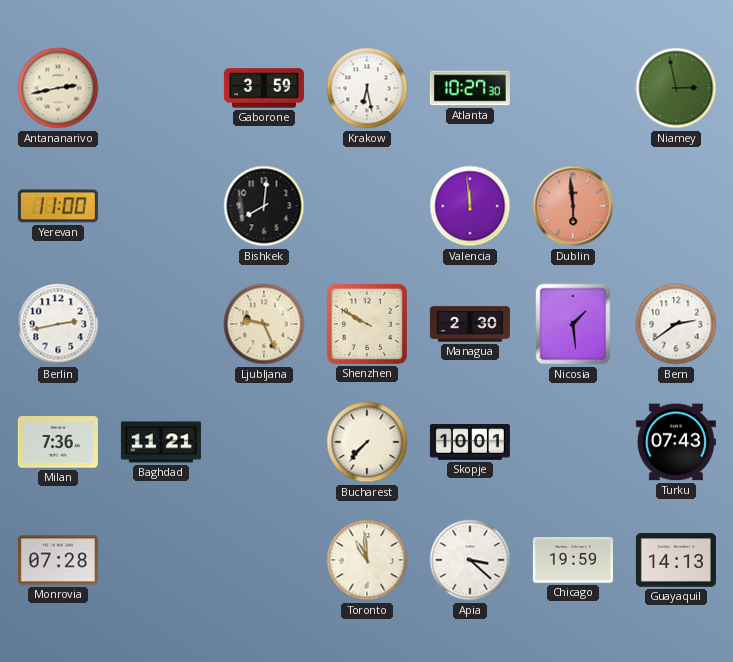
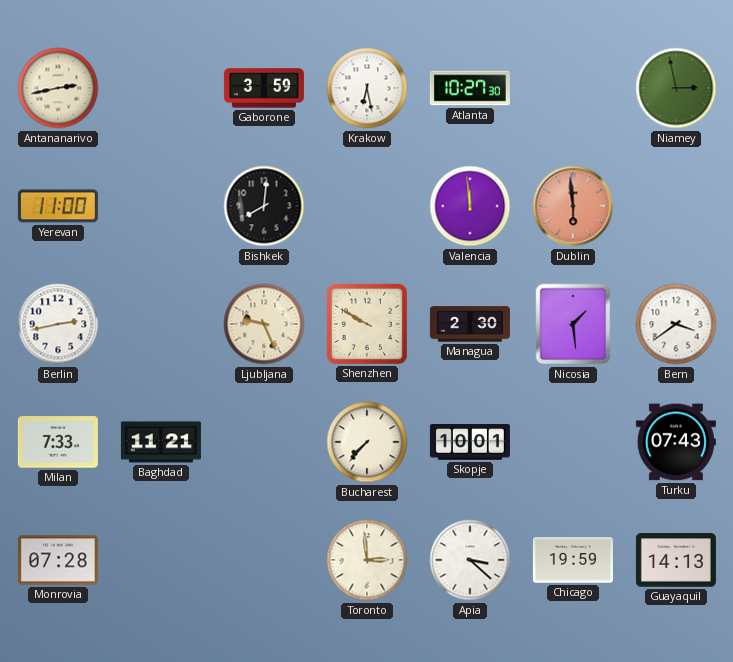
Bern: 2:39 -> 3:39 (676, 324)
Milan: 7:36 -> 7:33 (58, 442)
Toronto: 10:59 -> 2:59 (367, 560)
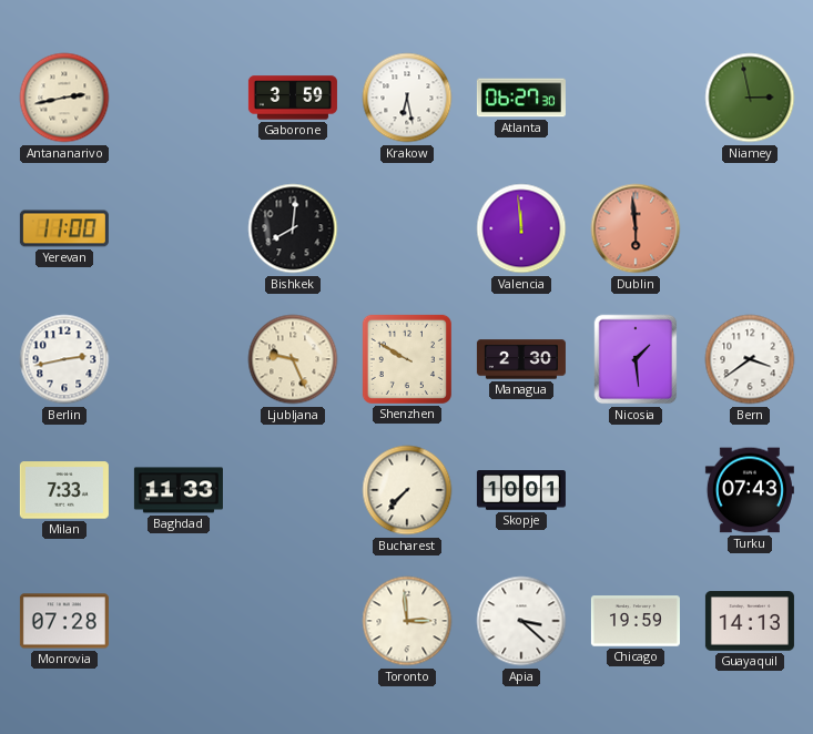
Atlanta: 10:27 -> 06:27 (521, 98)
Baghdad: 11:21 -> 11:33 (179, 490)
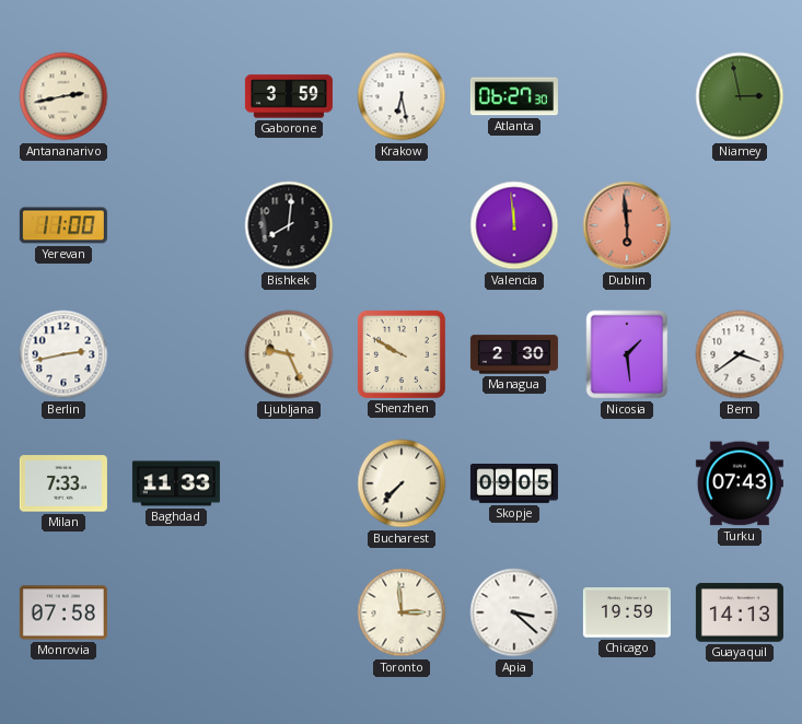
Skopje: 10:01 -> 09:05 (514, 483)
Monrovia: 07:28 -> 07:58 (63, 612)
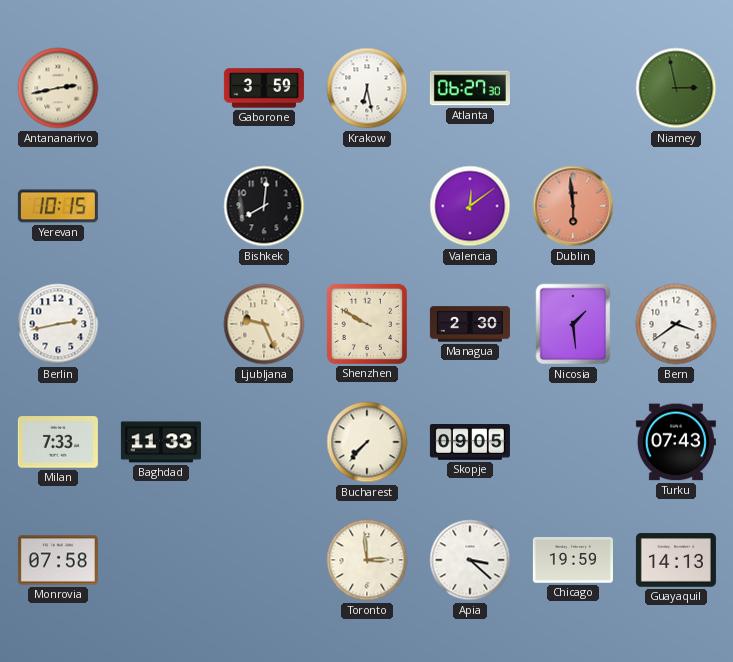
Yerevan: 11:00 -> 10:15 (58, 206)
Valencia: 11:59 -> 12:09 (470, 206)
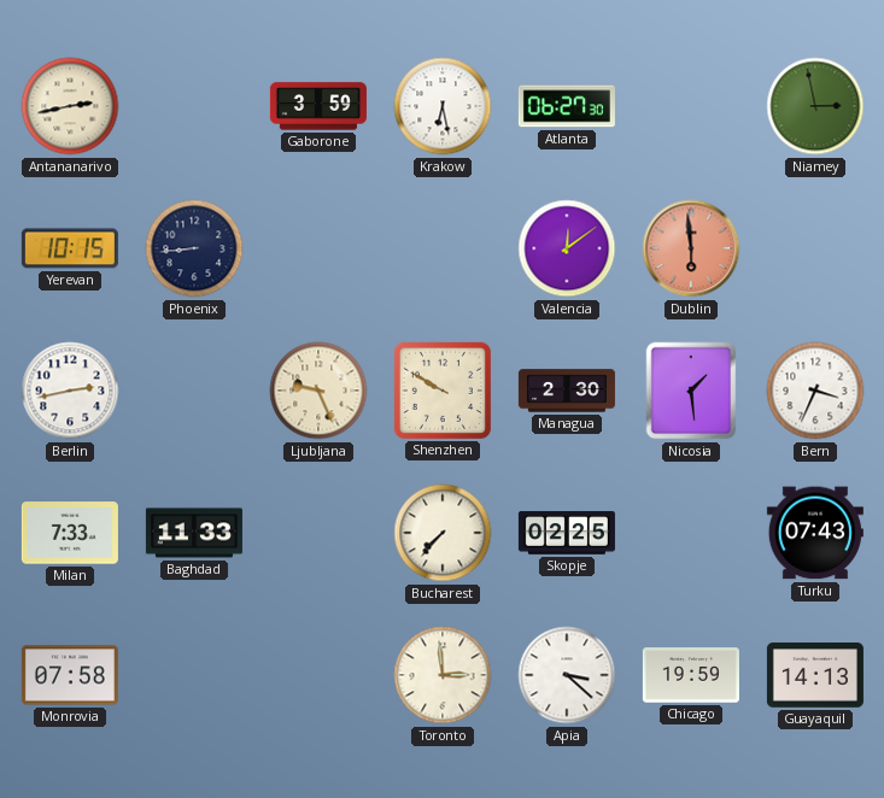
Phoenix: none -> 8:44 (194, 248)
Bishkek: 8:01 -> none (264, 206)
Bern: 3:39 -> 3:34 (815, 391)
Skopje: 09:05 -> 02:25 (567, 533)
